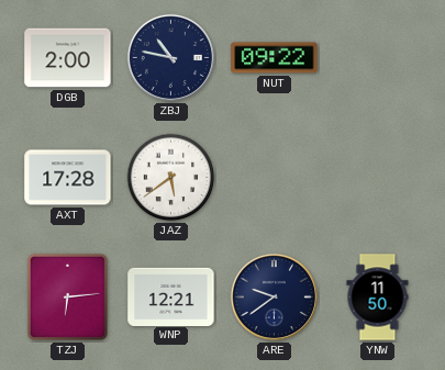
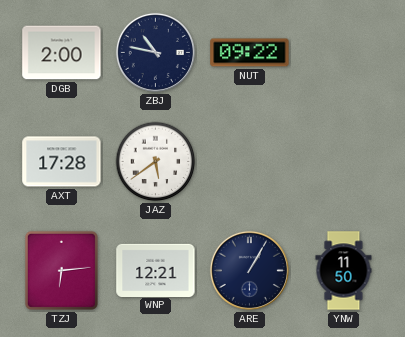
ARE: 9:39 -> 1:05 (249, 270)
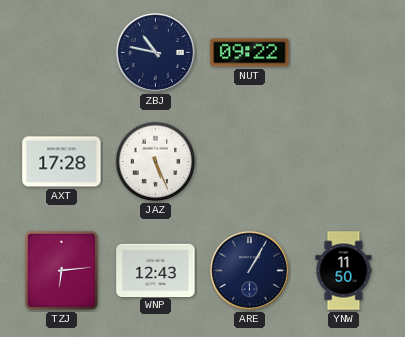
DGB: 2:00 -> none (62, 53)
JAZ: 5:39 -> 5:26 (156, 162)
WNP: 12:21 -> 12:43 (156, 270)
